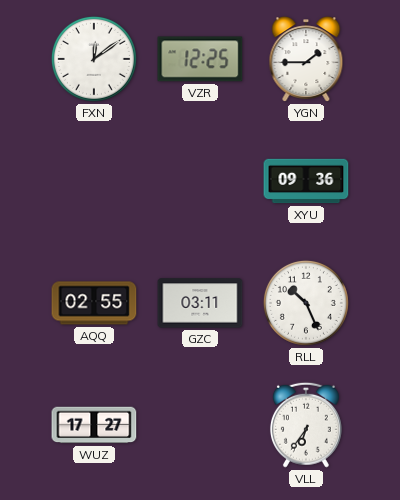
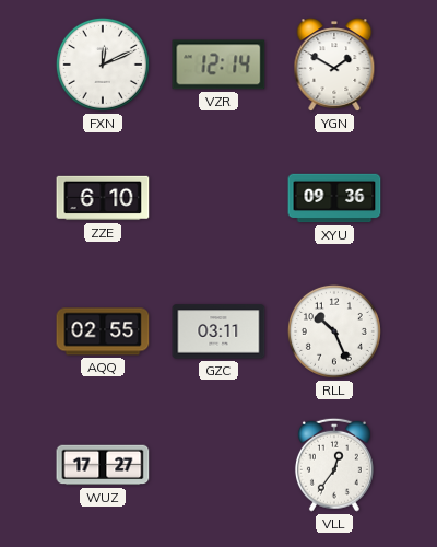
FXN: 12:09 -> 12:11 (103, 65)
VZR: 12:25 -> 12:14 (218, 65)
YGN: 1:45 -> 1:50 (334, 65)
ZZE: none -> 6:10 (103, 198)
VLL: 6:36 -> 12:36 (334, 465)
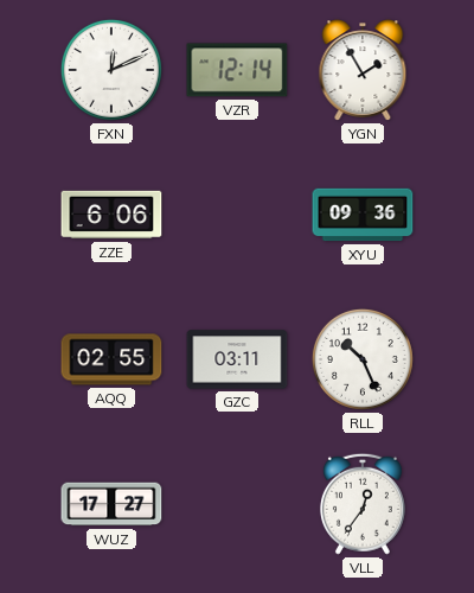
YGN: 1:50 -> 1:55 (363, 70)
ZZE: 6:10 -> 6:06 (111, 215)
